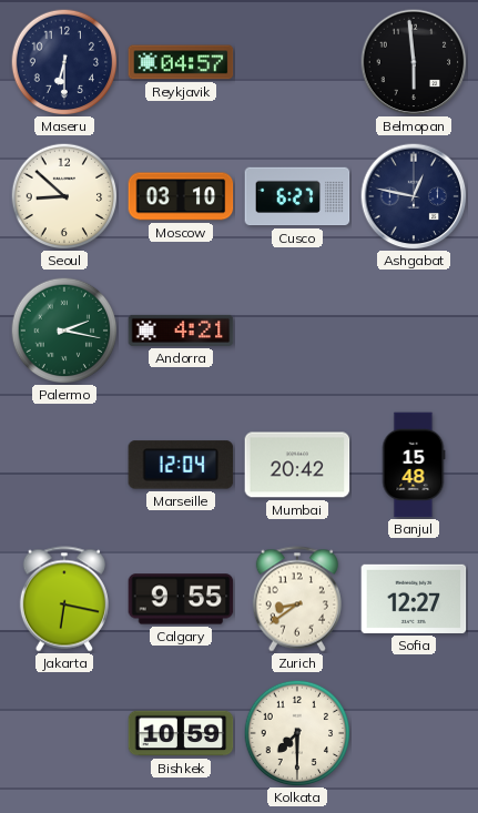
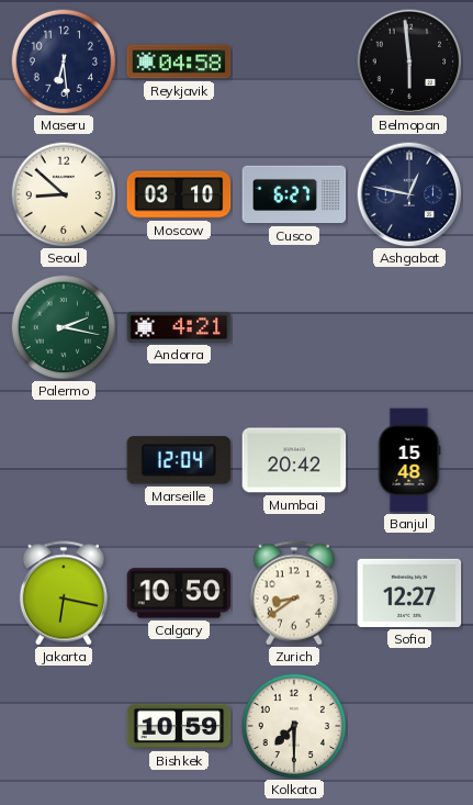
Maseru: 6:30 -> 6:29 (64, 62)
Reykjavik: 04:57 -> 04:58 (179, 62)
Calgary: 9:55 -> 10:50 (179, 593)
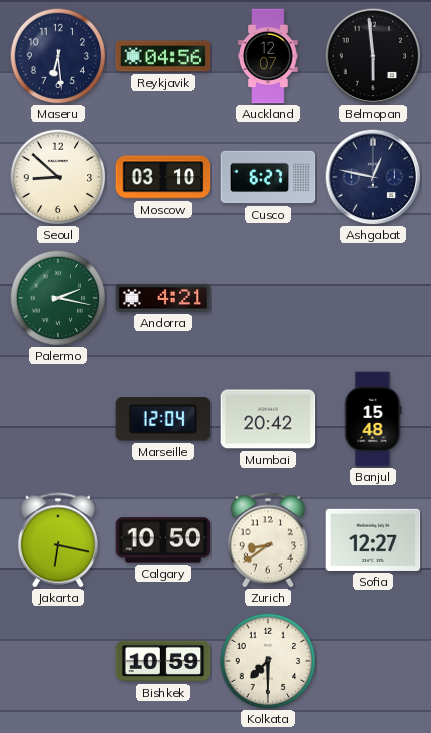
Reykjavik: 04:58 -> 04:56 (163, 56)
Auckland: none -> 12:07 (268, 56)
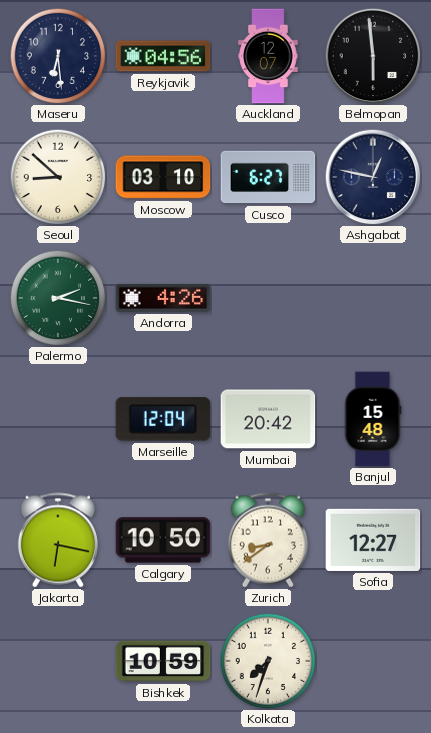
Andorra: 4:21 -> 4:26 (163, 298)
Kolkata: 7:30 -> 7:33 (268, 661)
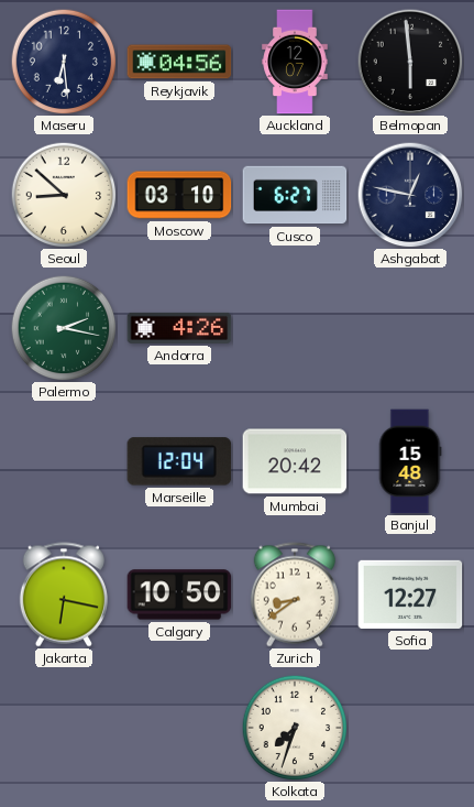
Bishkek: 10:59 -> none (163, 661)
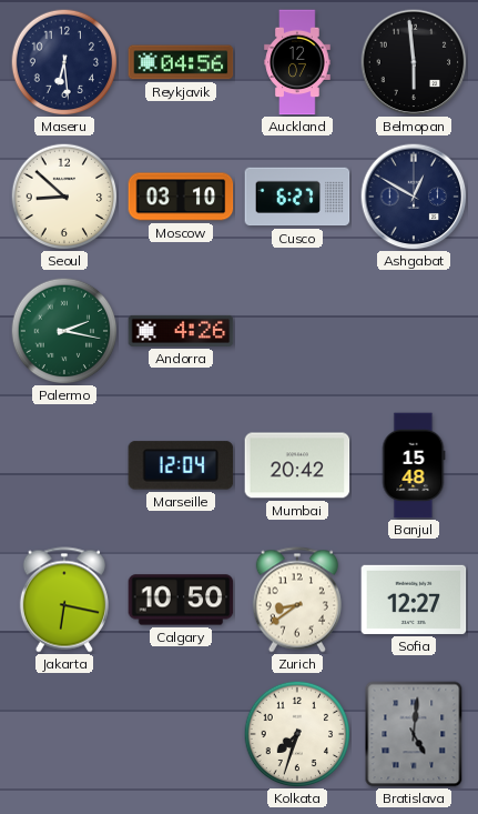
Ashgabat: 12:47 -> 12:50 (414, 197)
Bratislava: none -> 5:01 (414, 734)
